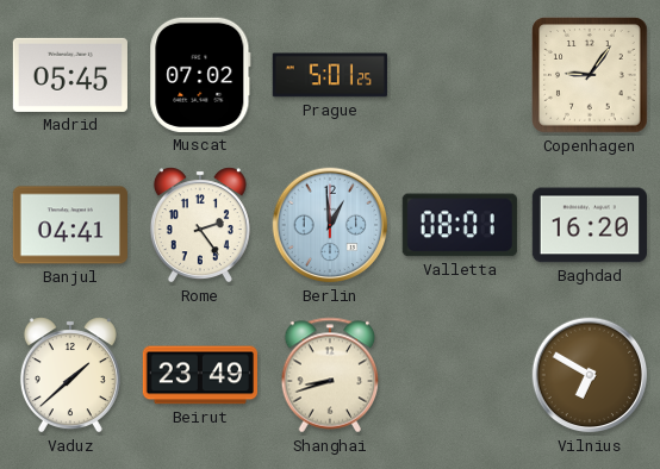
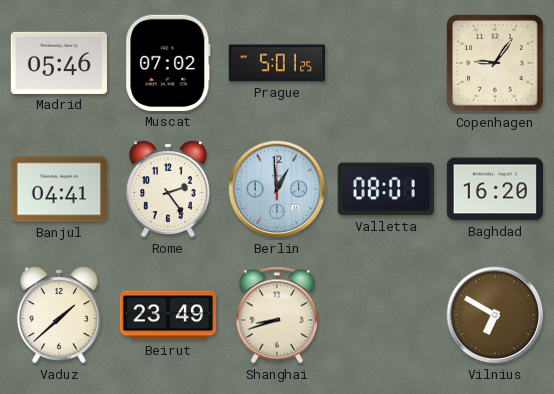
Madrid: 05:45 -> 05:46 (59, 63)
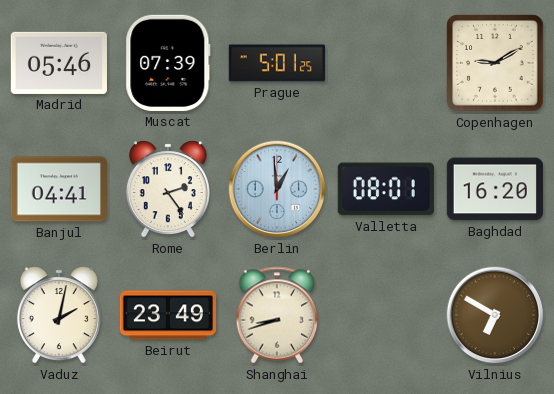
Muscat: 07:02 -> 07:39 (168, 63)
Copenhagen: 9:06 -> 9:10 (495, 63)
Vaduz: 1:38 -> 2:02 (59, 315)
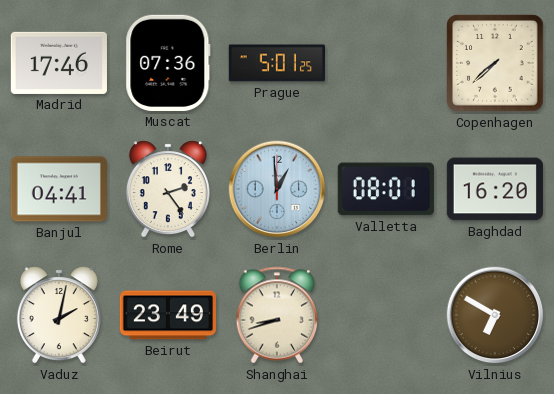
Madrid: 05:46 -> 17:46 (59, 63)
Muscat: 07:39 -> 07:36 (168, 63)
Copenhagen: 9:10 -> 7:38 (495, 63)
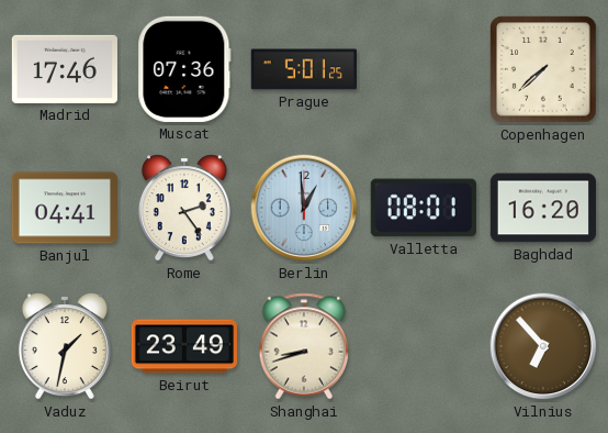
Vaduz: 2:02 -> 1:32 (65, 346)
Vilnius: 6:50 -> 6:53 (543, 346)
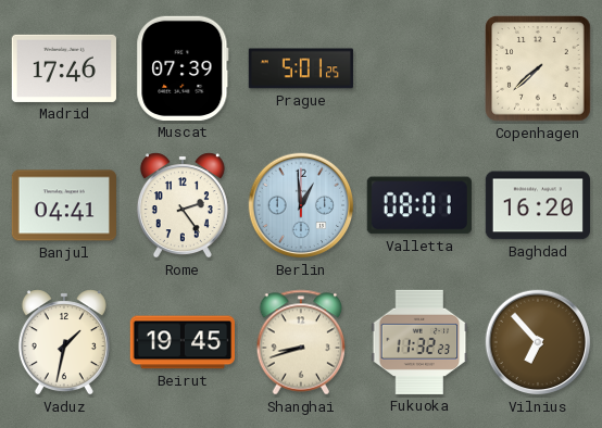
Muscat: 07:36 -> 07:39 (183, 68)
Beirut: 23:49 -> 19:45 (181, 342)
Fukuoka: none -> 11:32 (419, 342)
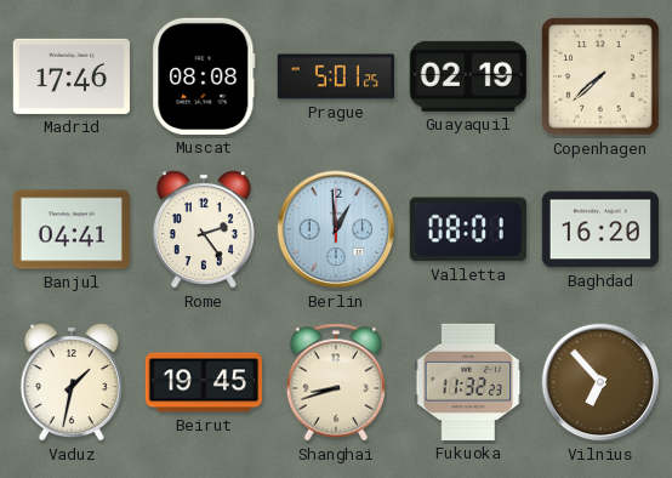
Muscat: 07:39 -> 08:08 (204, 76)
Guayaquil: none -> 02:19 (468, 76)
